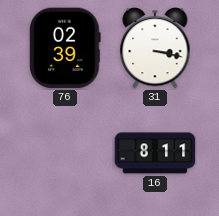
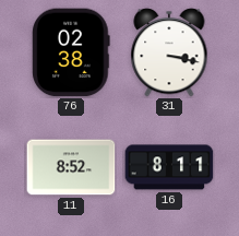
76: 02:39 -> 02:38 (71, 52)
11: none -> 8:52 (71, 167)
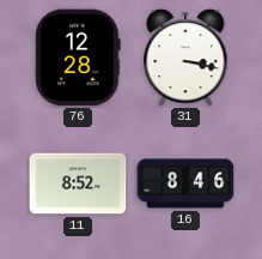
76: 02:38 -> 12:28 (78, 58)
16: 8:11 -> 8:46 (185, 183)
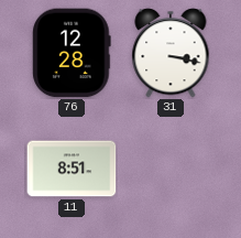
11: 8:52 -> 8:51 (72, 169)
16: 8:46 -> none (185, 183)
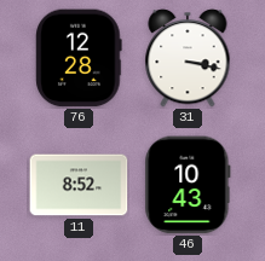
11: 8:51 -> 8:52 (79, 185)
46: none -> 10:43 (188, 185)
